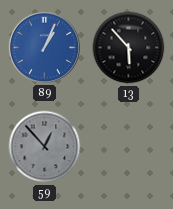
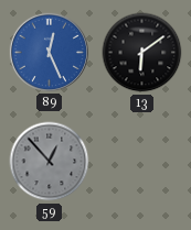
89: 1:04 -> 12:26 (49, 52)
13: 5:53 -> 6:09 (142, 53)
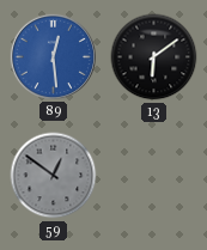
89: 12:26 -> 12:29 (53, 56)
59: 12:53 -> 12:51 (54, 176)
